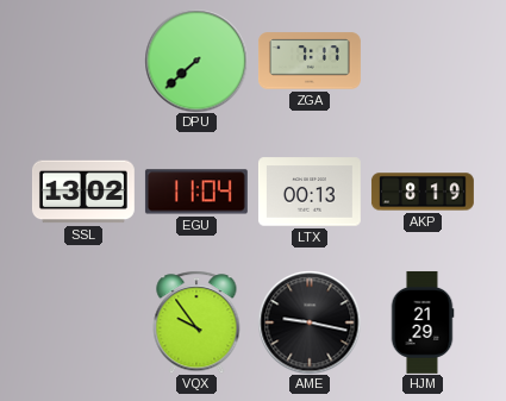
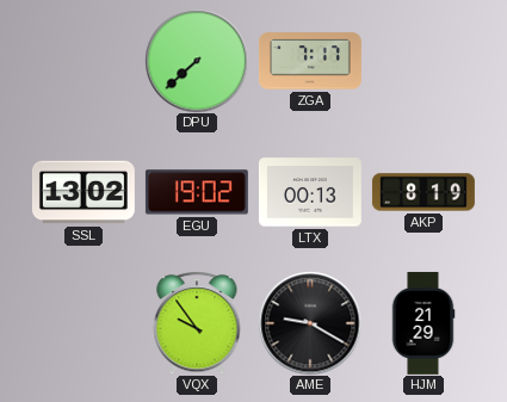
EGU: 11:04 -> 19:02 (197, 192)
AME: 9:17 -> 9:20 (310, 323)
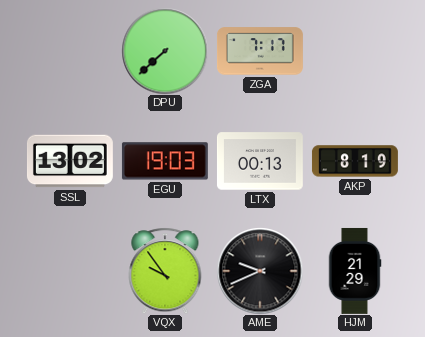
EGU: 19:02 -> 19:03 (165, 161)
AME: 9:20 -> 9:41 (260, 271)
